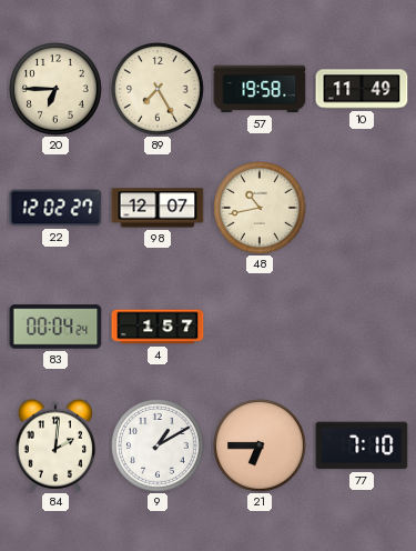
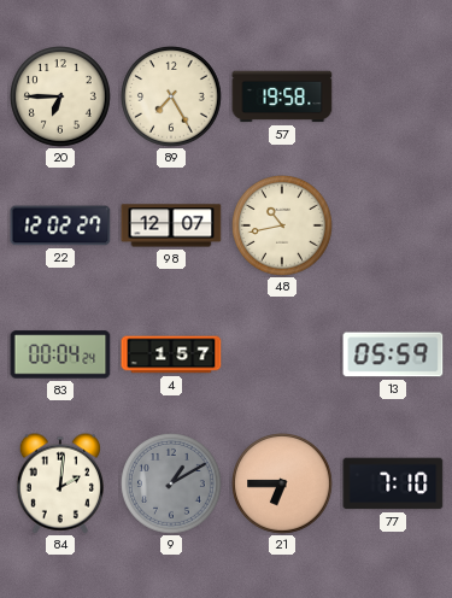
10: 11:49 -> none (362, 89)
13: none -> 05:59 (393, 354)
9 dial: white -> grey (172, 485)
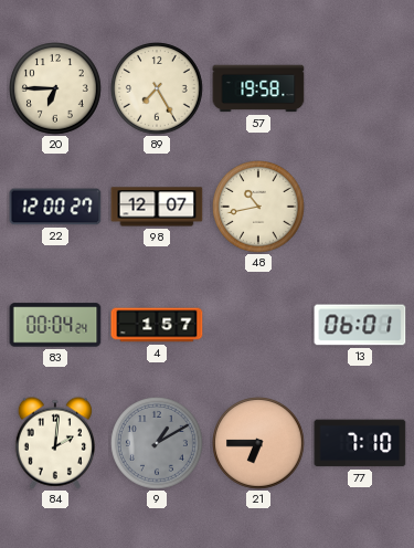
22: 12:02 -> 12:00 (55, 207)
13: 05:59 -> 06:01 (360, 325)
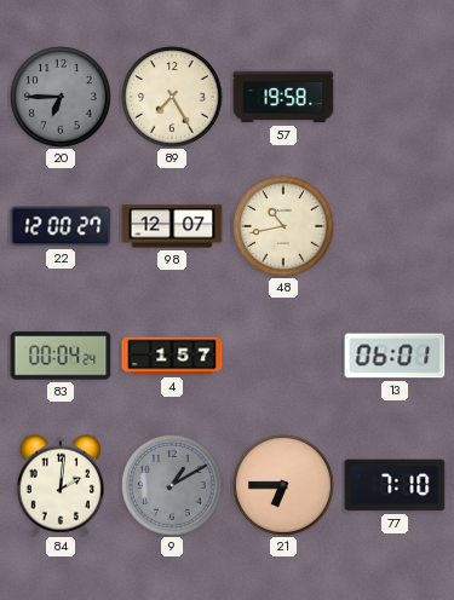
20 dial: cream -> grey (62, 98)
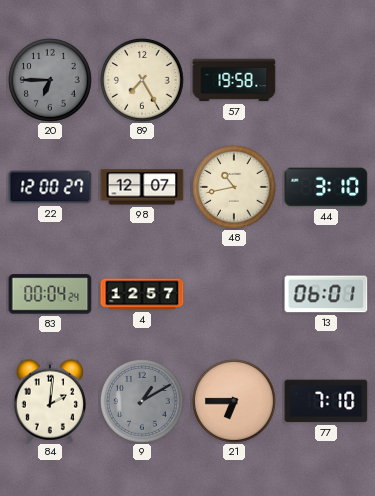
44: none -> 3:10 (326, 187)
4: 1:57 -> 12:57 (142, 294)
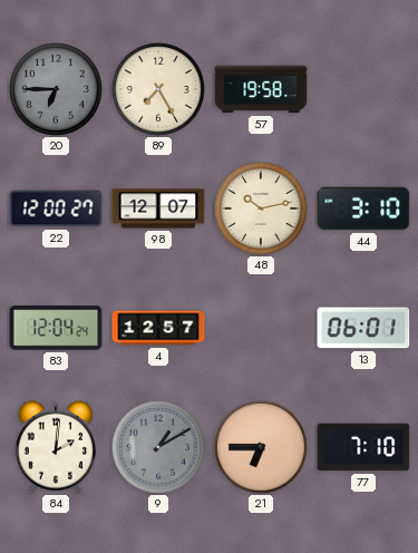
48: 10:43 -> 10:13 (262, 210)
83: 00:04 -> 12:04 (56, 328)
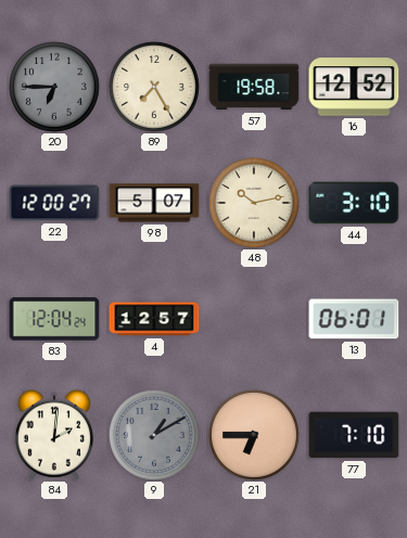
16: none -> 12:52 (354, 87)
98: 12:07 -> 5:07 (154, 203)
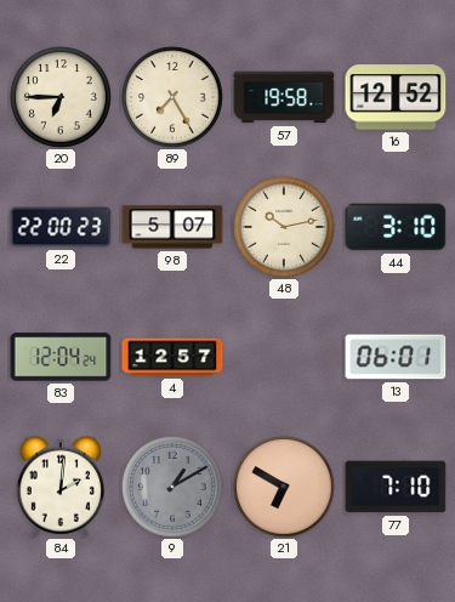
20 dial: grey -> cream (62, 98)
22: 12:00 -> 22:00 (61, 227)
21: 6:45 -> 6:50 (285, 488)
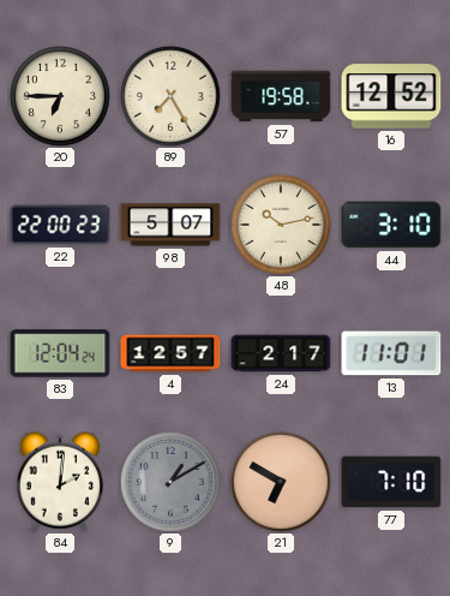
24: none -> 2:17 (281, 353)
13: 06:01 -> 11:01 (391, 353)
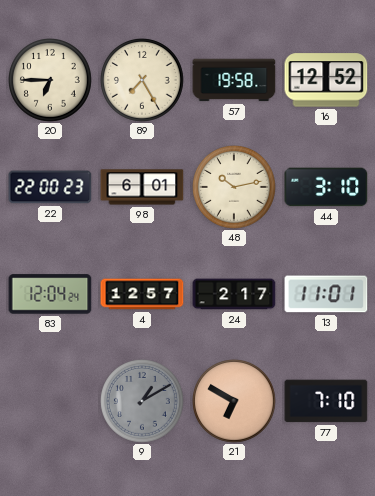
98: 5:07 -> 6:01 (142, 187)
84: 2:01 -> none (60, 482)
